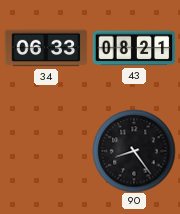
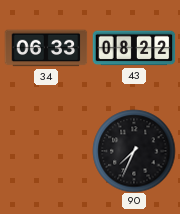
43: 08:21 -> 08:22 (134, 48)
90: 8:24 -> 7:34 (134, 151)
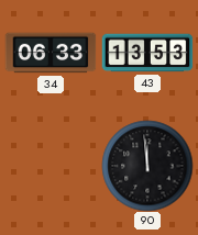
43: 08:22 -> 13:53 (147, 53)
90: 7:34 -> 11:59 (147, 166)
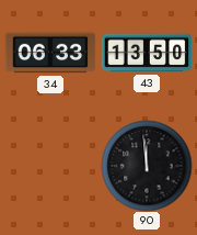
43: 13:53 -> 13:50 (147, 53)
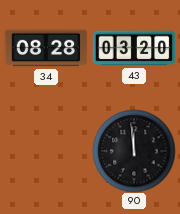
34: 06:33 -> 08:28 (46, 48)
43: 13:50 -> 03:20 (134, 48)
